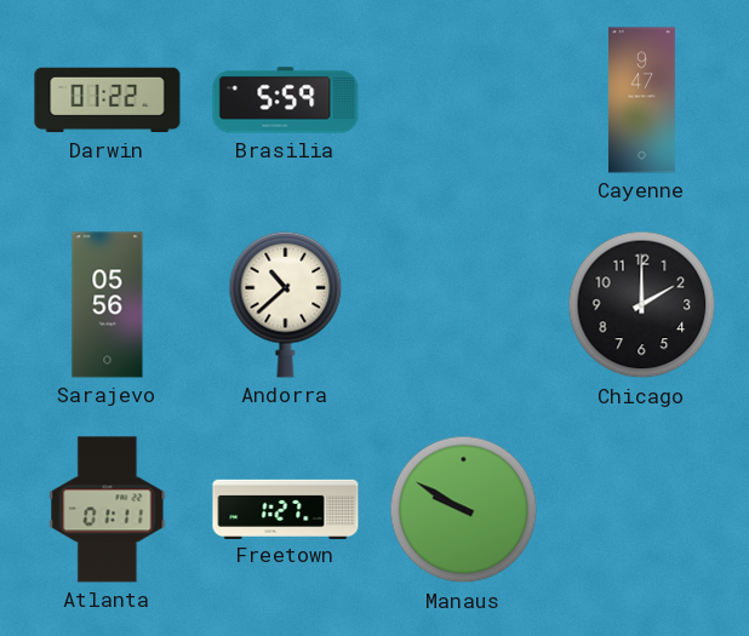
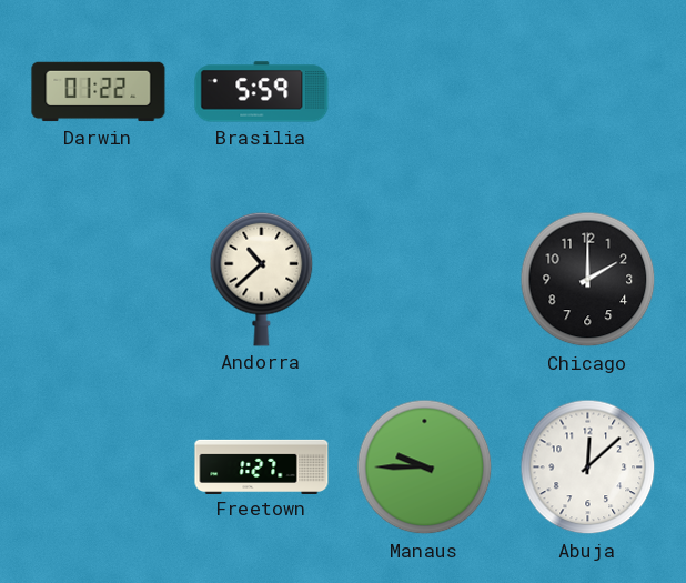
Cayenne: 9:47 -> none (641, 101)
Sarajevo: 05:56 -> none (108, 305)
Atlanta: 01:11 -> none (108, 510)
Manaus: 9:50 -> 9:45 (425, 468)
Abuja: none -> 12:08 (588, 468)
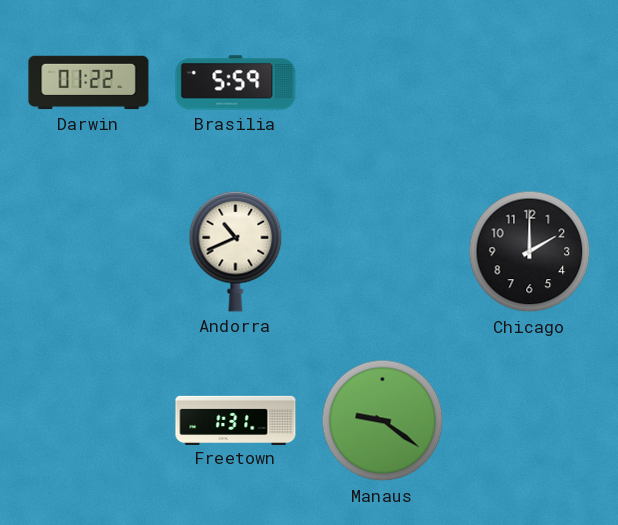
Andorra: 10:38 -> 10:41 (236, 251)
Freetown: 1:27 -> 1:31 (236, 420)
Manaus: 9:45 -> 9:21 (383, 421)
Abuja: 12:08 -> none (588, 468)
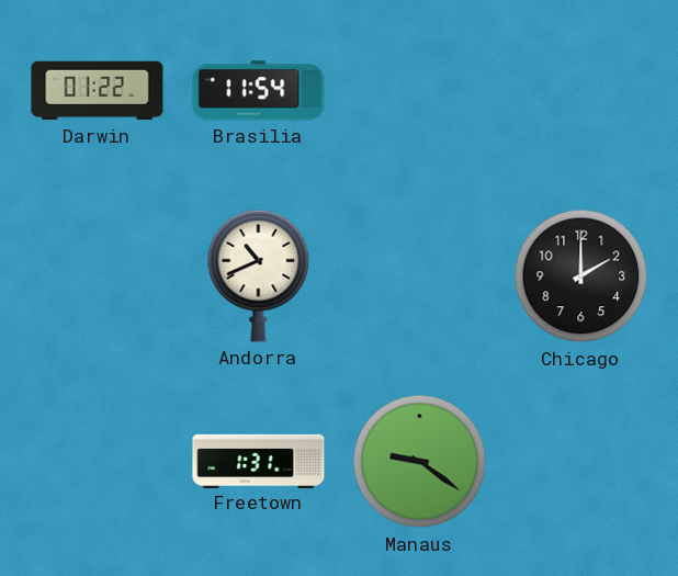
Brasilia: 5:59 -> 11:54 (259, 91)
